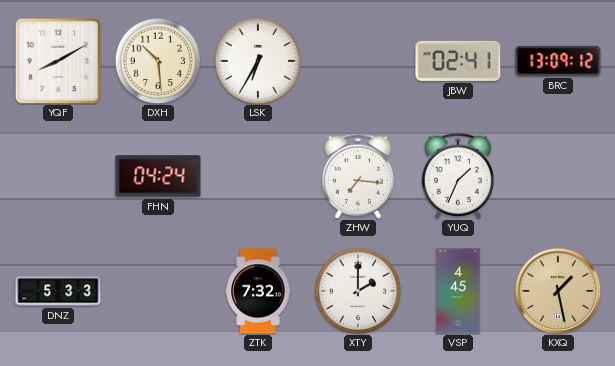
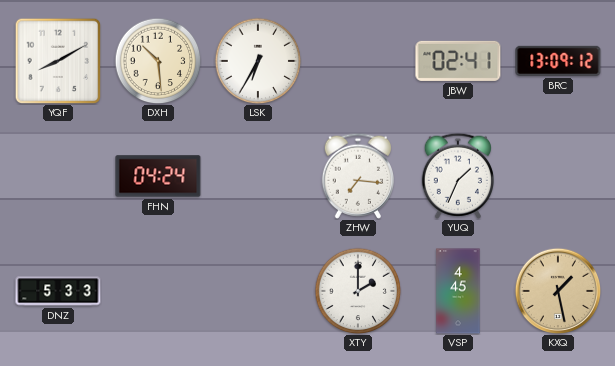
ZTK: 7:32 -> none (258, 291)
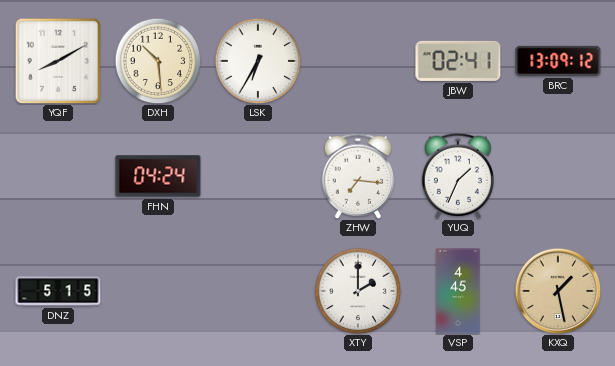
DNZ: 5:33 -> 5:15 (58, 291)
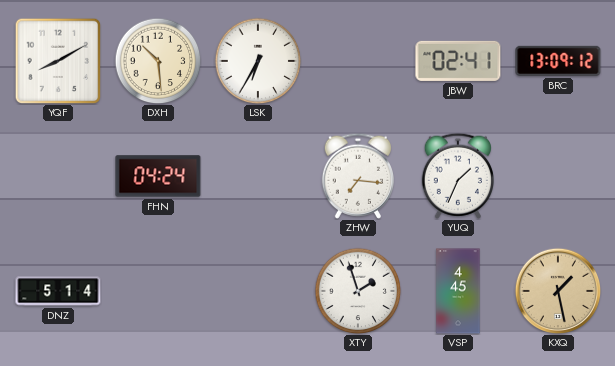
DNZ: 5:15 -> 5:14 (58, 291)
XTY: 2:00 -> 1:57 (358, 291)
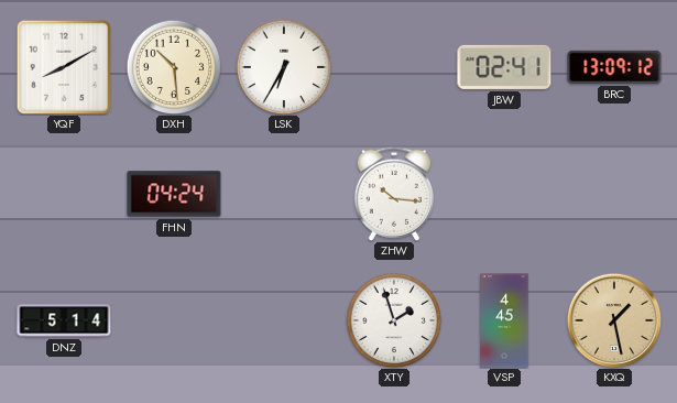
ZHW: 7:16 -> 10:16 (393, 194)
YUQ: 1:34 -> none (457, 176)
